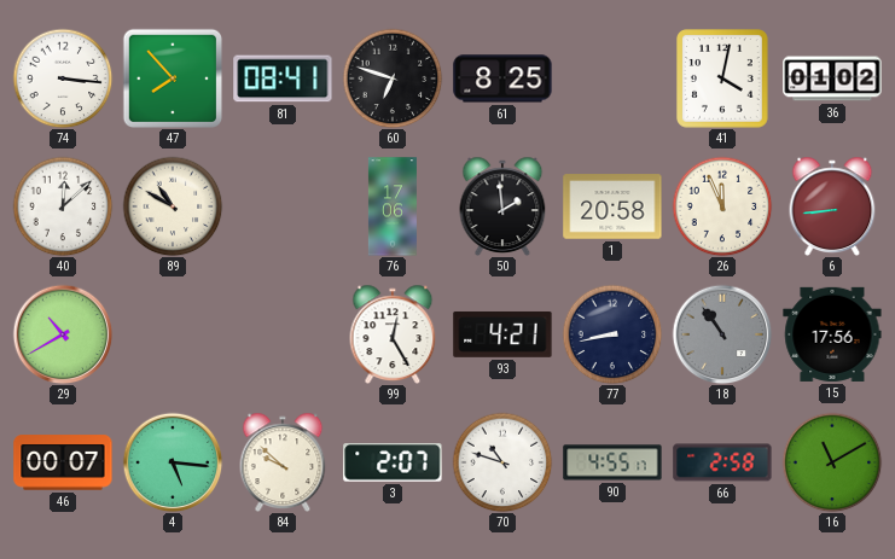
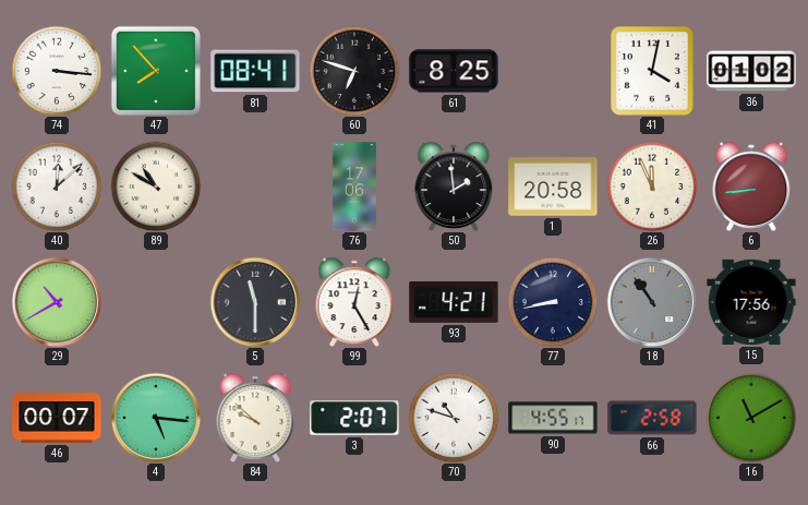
5: none -> 11:30 (255, 302)
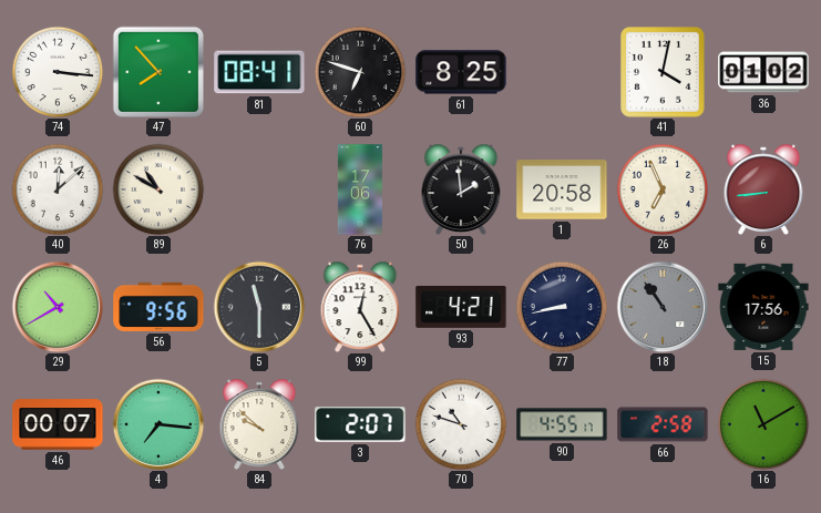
26: 11:56 -> 6:56 (663, 189)
56: none -> 9:56 (158, 307)
4: 5:16 -> 7:16 (158, 424)
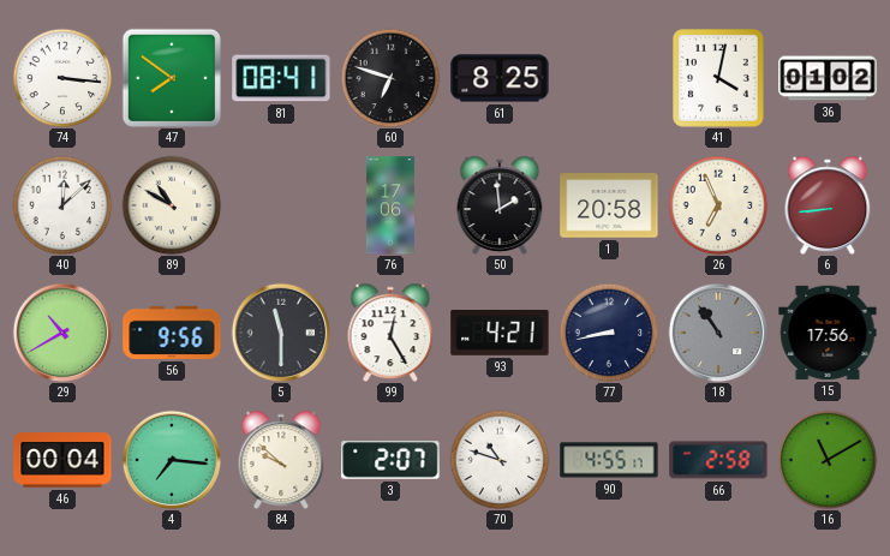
47: 7:53 -> 7:51 (171, 77)
46: 00:07 -> 00:04 (62, 460)
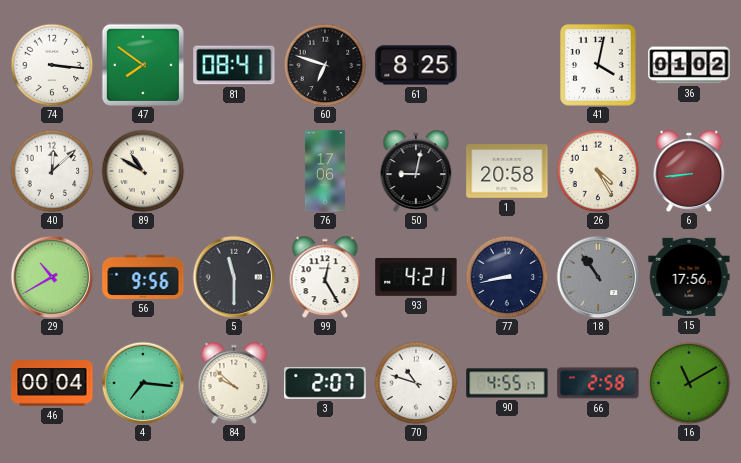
50: 1:59 -> 9:02 (416, 170)
26: 6:56 -> 4:25 (598, 171)
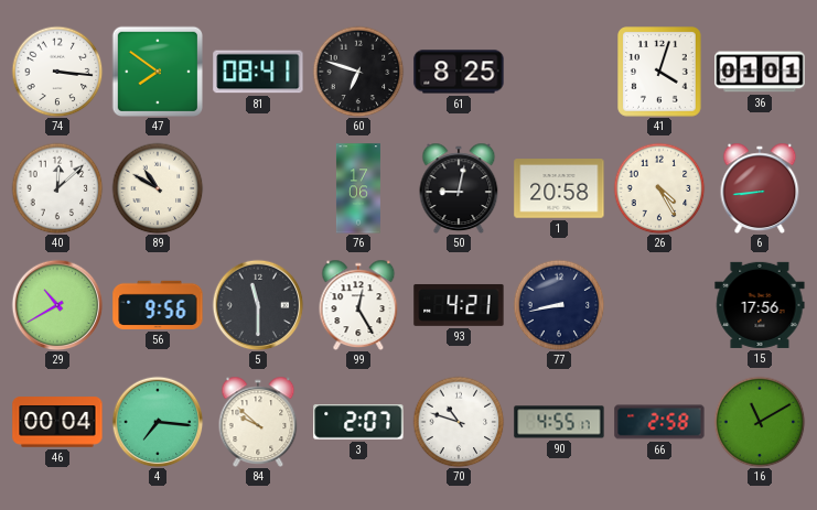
41: 4:02 -> 4:03 (660, 72)
36: 01:02 -> 01:01 (760, 72)
18: 10:54 -> none (598, 277)
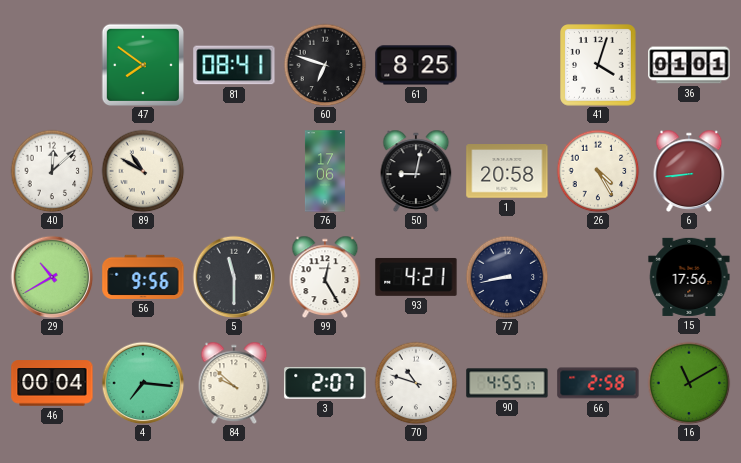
74: 3:16 -> none (57, 72)
